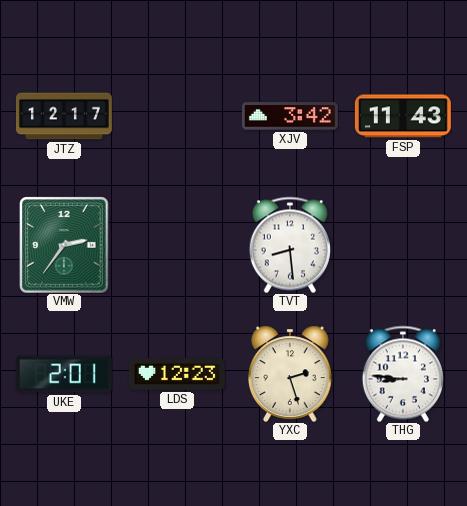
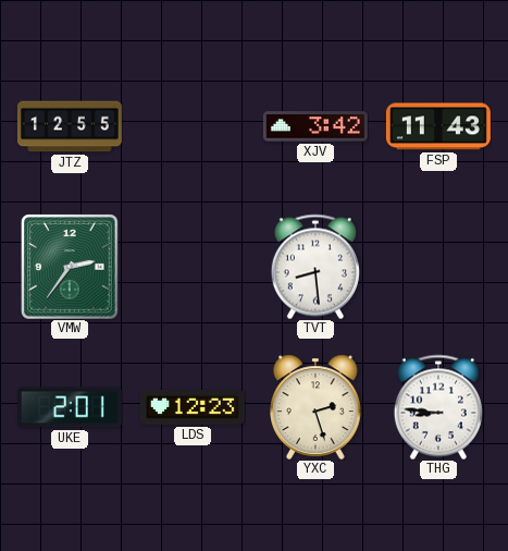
JTZ: 12:17 -> 12:55 (70, 126)
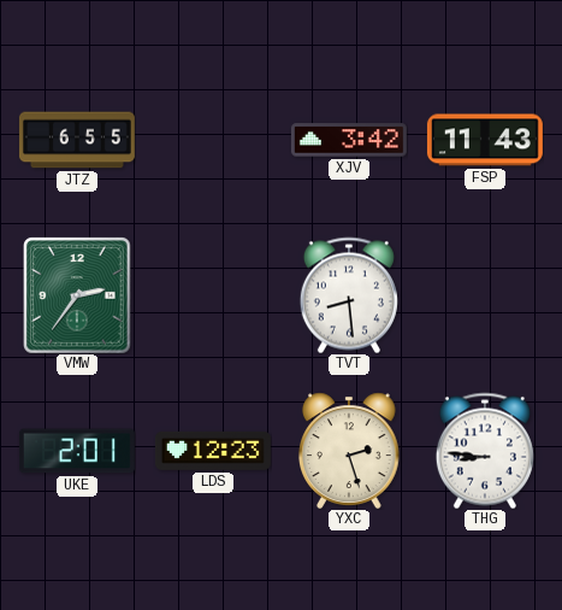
JTZ: 12:55 -> 6:55 (77, 140)
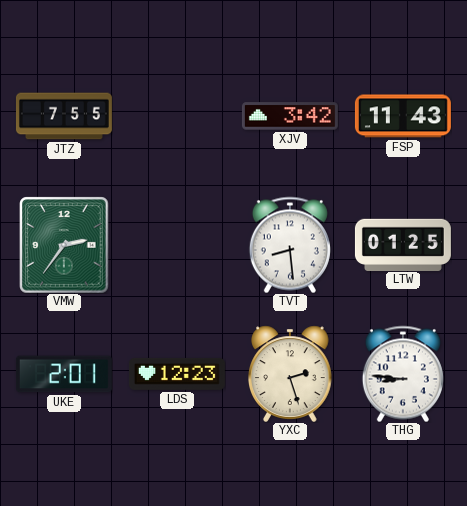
JTZ: 6:55 -> 7:55 (64, 116)
LTW: none -> 01:25 (403, 244)
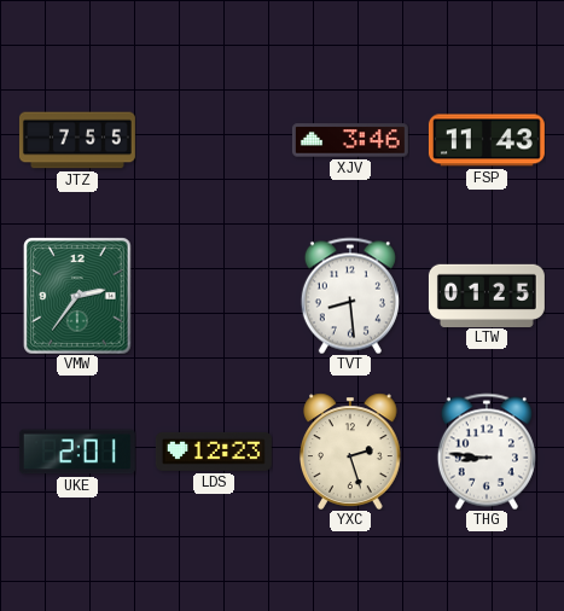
XJV: 3:42 -> 3:46 (350, 140)
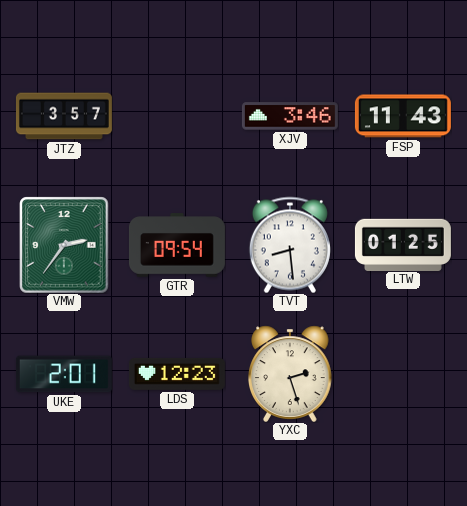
JTZ: 7:55 -> 3:57 (64, 116)
GTR: none -> 09:54 (177, 245)
THG: 8:46 -> none (487, 452)
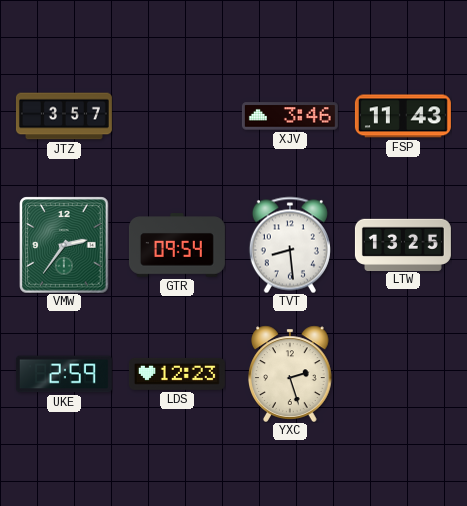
LTW: 01:25 -> 13:25 (403, 244)
UKE: 2:01 -> 2:59 (64, 374)
